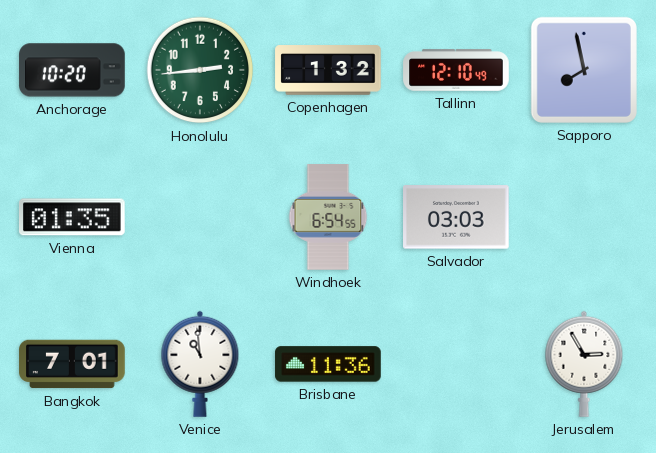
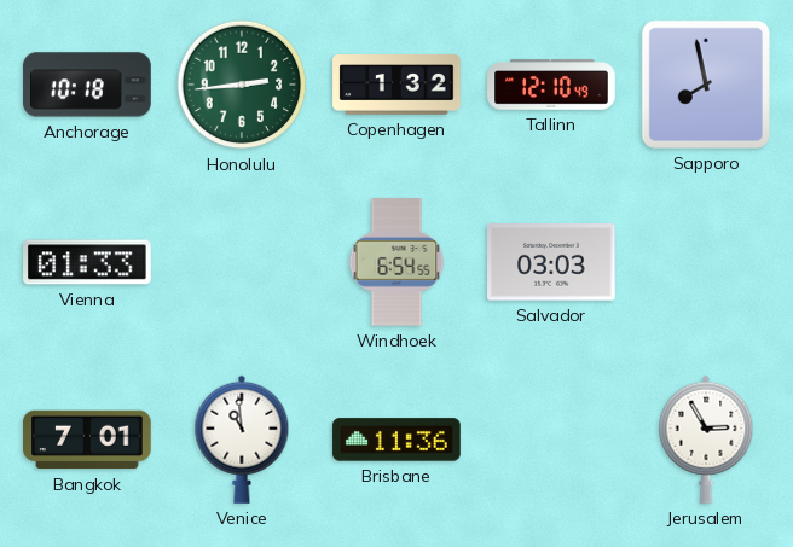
Anchorage: 10:20 -> 10:18 (87, 85)
Vienna: 01:35 -> 01:33 (88, 262)
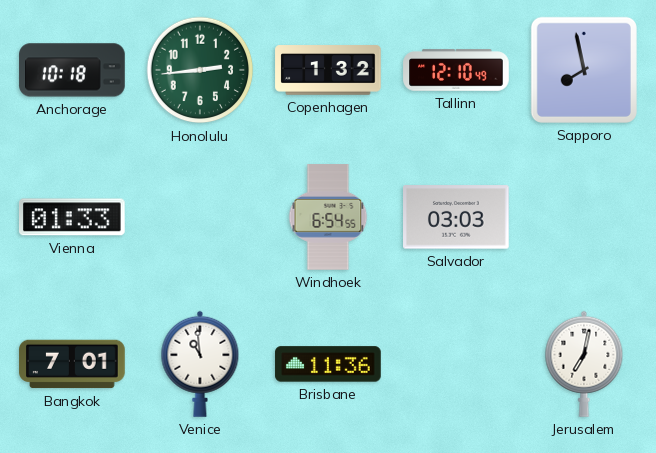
Jerusalem: 2:55 -> 7:02 (584, 364)
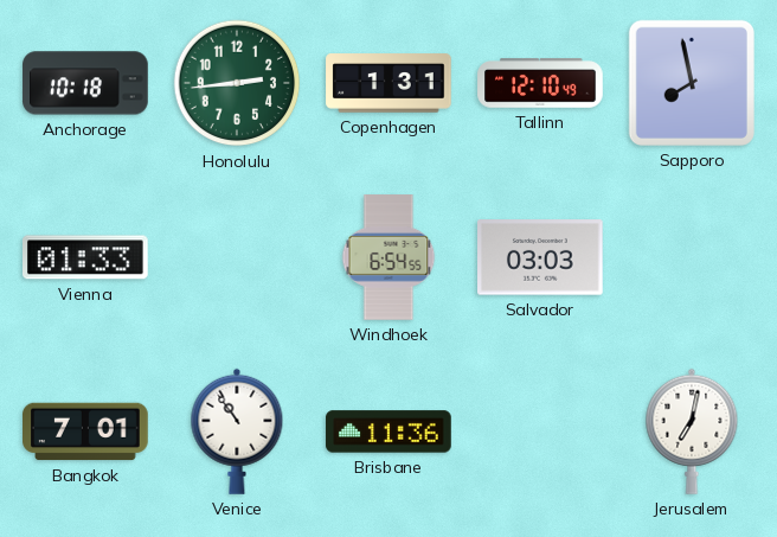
Copenhagen: 1:32 -> 1:31 (389, 83)
Venice: 10:59 -> 10:54 (237, 431)
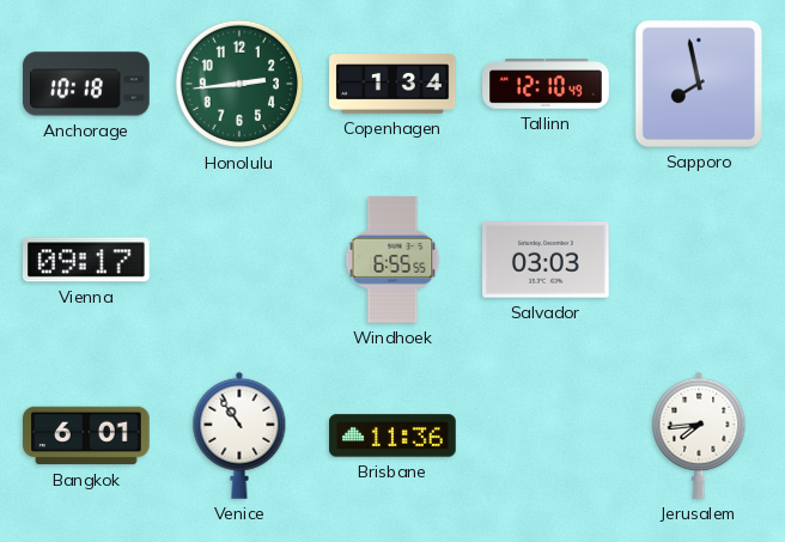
Copenhagen: 1:31 -> 1:34 (392, 84)
Vienna: 01:33 -> 09:17 (87, 260)
Windhoek: 6:54 -> 6:55 (392, 260)
Bangkok: 7:01 -> 6:01 (86, 436)
Jerusalem: 7:02 -> 7:44 (699, 436)
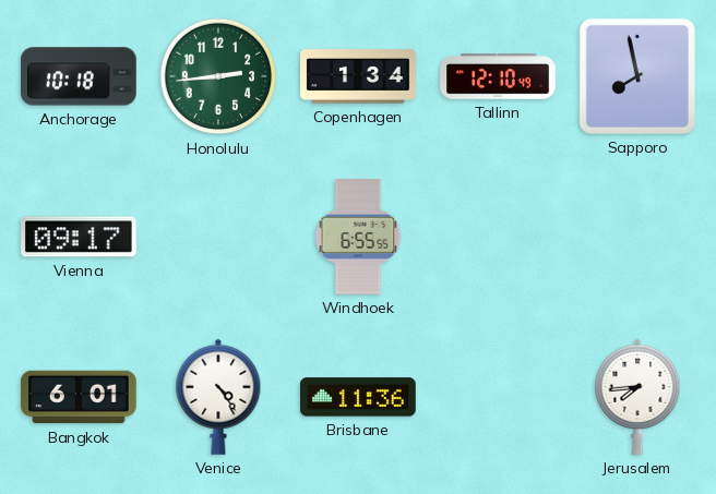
Salvador: 03:03 -> none (547, 260)
Venice: 10:54 -> 4:24 (218, 397)
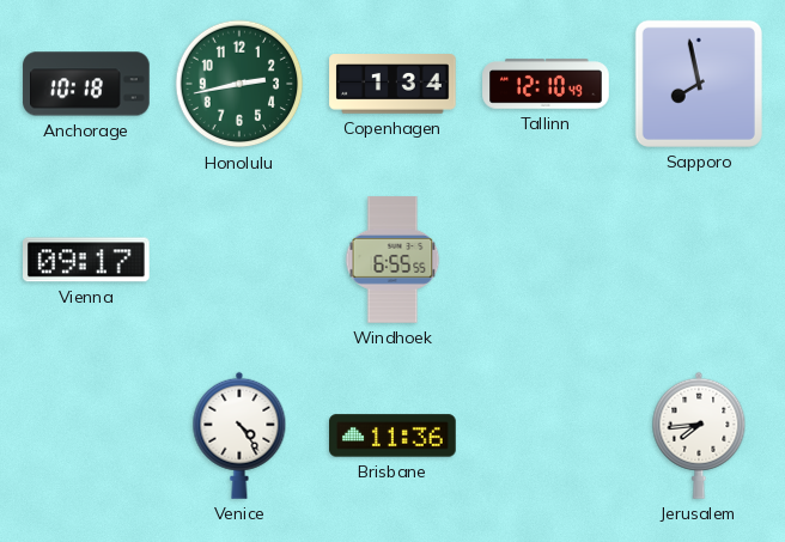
Honolulu: 2:44 -> 2:43 (239, 84)
Bangkok: 6:01 -> none (79, 397)
